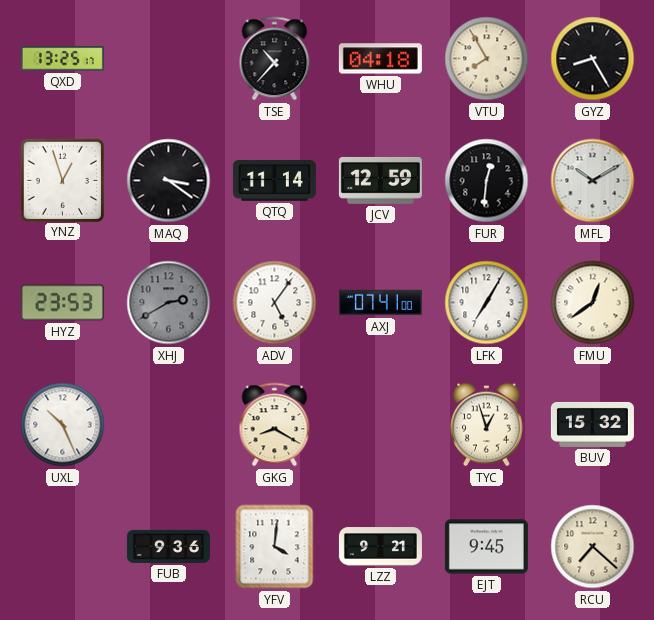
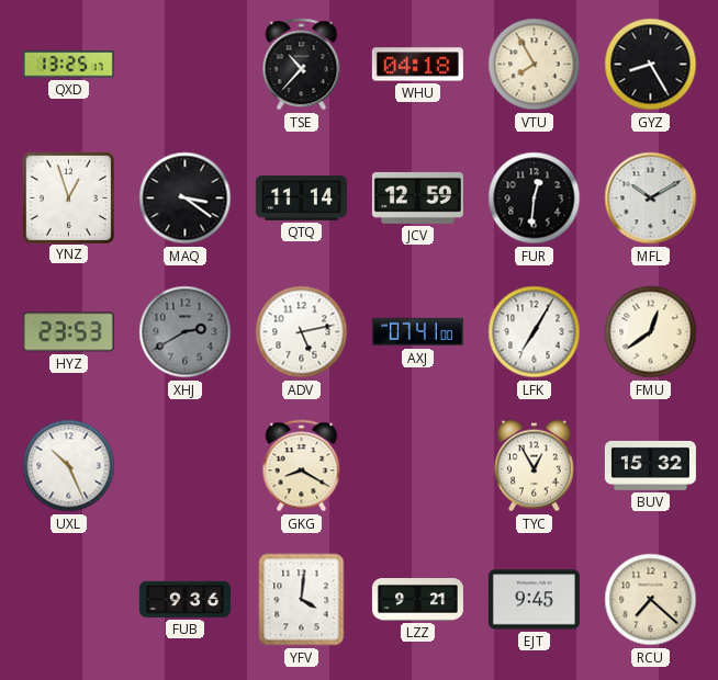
ADV: 5:06 -> 5:13 (302, 332)
TYC: 12:57 -> 12:55 (535, 466)
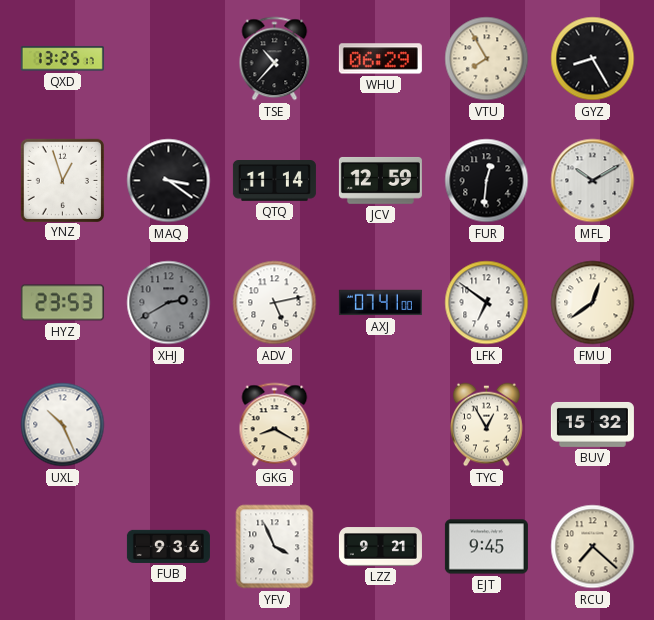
WHU: 04:18 -> 06:29 (380, 59)
LFK: 7:05 -> 6:51 (487, 303)
YFV: 4:01 -> 3:56 (275, 547)
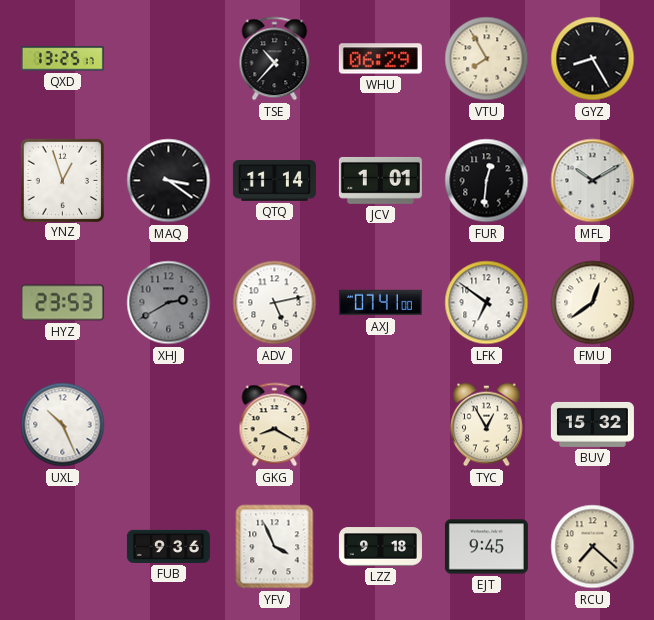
JCV: 12:59 -> 1:01 (380, 180)
LZZ: 9:21 -> 9:18 (380, 547)
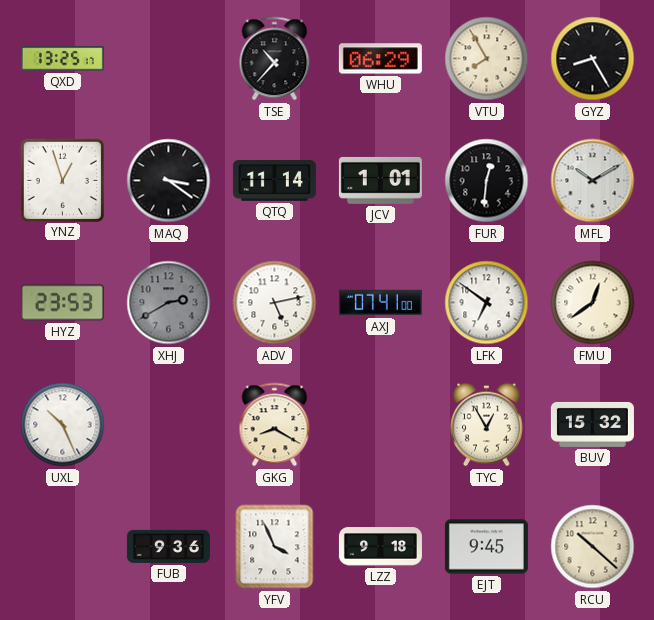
RCU: 7:22 -> 10:22 (593, 547)
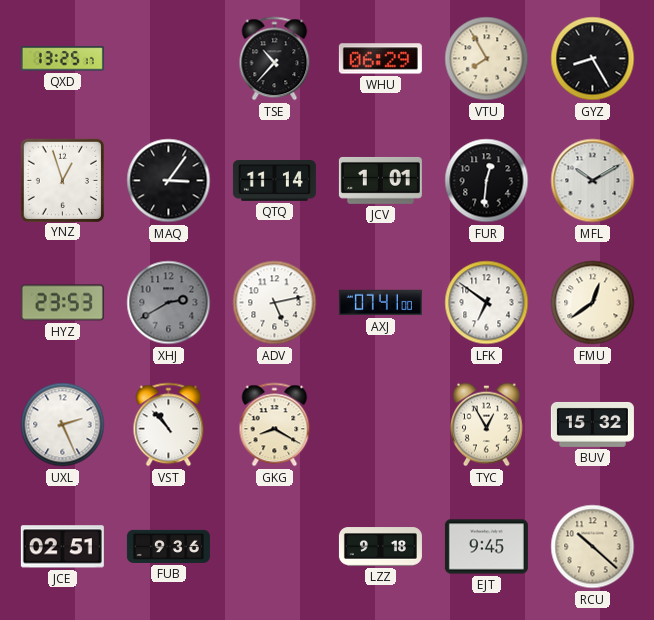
MAQ: 3:21 -> 3:06 (169, 181)
UXL: 10:26 -> 2:26 (63, 425)
VST: none -> 10:53 (169, 425)
JCE: none -> 02:51 (62, 547)
YFV: 3:56 -> none (275, 547)
